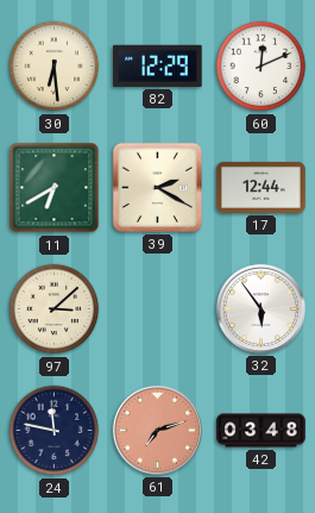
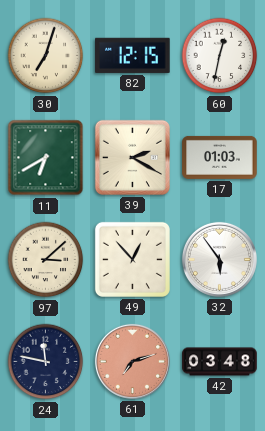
30: 6:29 -> 7:03 (46, 56)
82: 12:29 -> 12:15 (133, 55)
60: 12:11 -> 12:32 (220, 56)
17: 12:44 -> 01:03 (220, 157)
49: none -> 12:53 (132, 259)
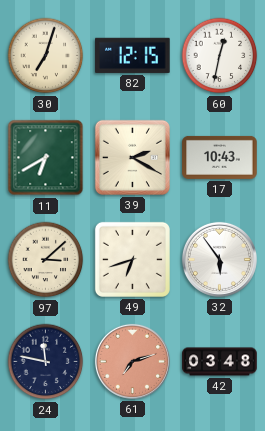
17: 01:03 -> 10:43 (220, 157)
49: 12:53 -> 6:42 (132, 259)
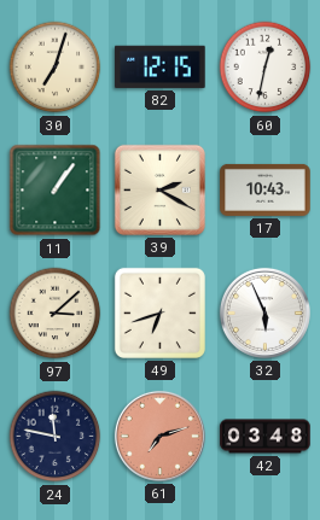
11: 6:40 -> 1:06 (56, 191)
32: 5:54 -> 5:56 (264, 312)
